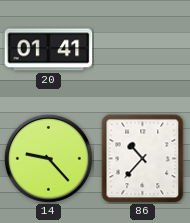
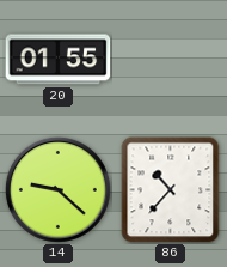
20: 01:41 -> 01:55 (59, 60)
14: 9:23 -> 9:22 (57, 189)
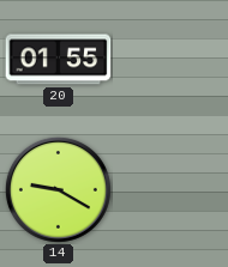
14: 9:22 -> 9:20 (58, 189)
86: 10:37 -> none (171, 190)
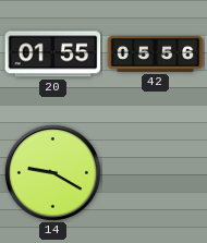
42: none -> 05:56 (156, 53)
